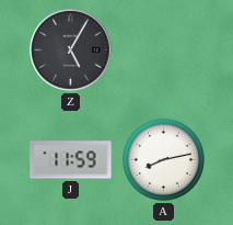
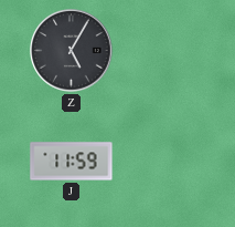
A: 8:13 -> none (163, 159)
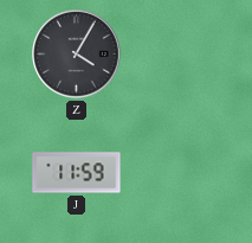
Z: 5:05 -> 4:05 (77, 55)
